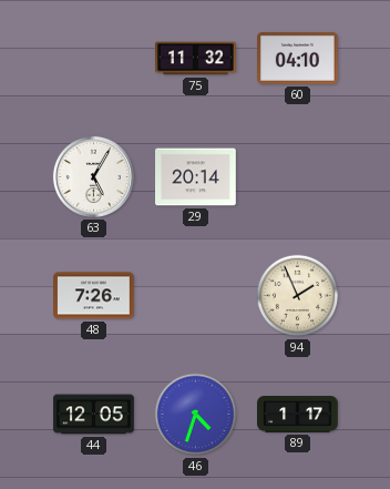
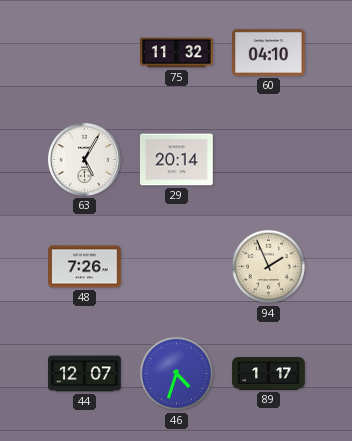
44: 12:05 -> 12:07 (85, 374)
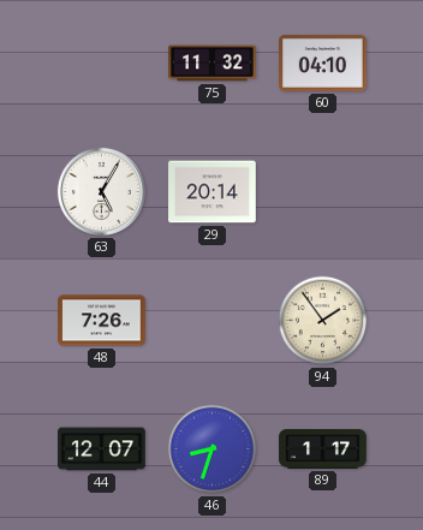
94: 1:56 -> 1:54 (323, 321)
46: 4:33 -> 8:33 (213, 449)
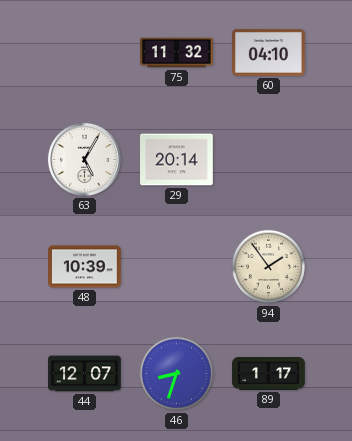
48: 7:26 -> 10:39 (85, 267)
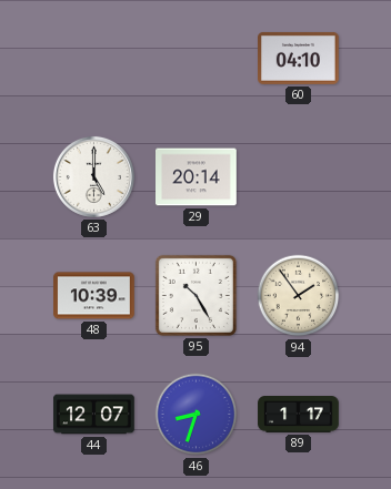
75: 11:32 -> none (177, 53)
63: 5:05 -> 5:00 (93, 176)
95: none -> 10:25 (195, 295)
